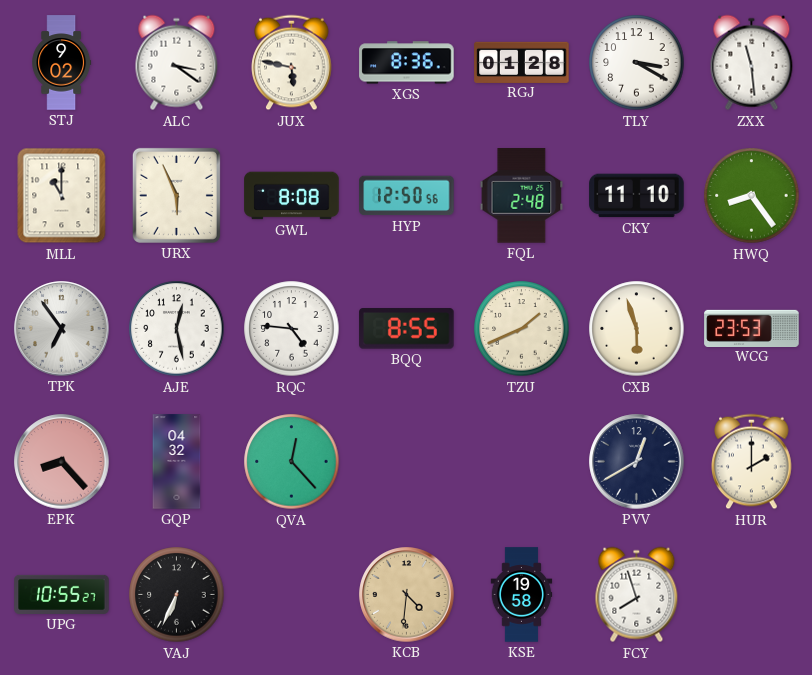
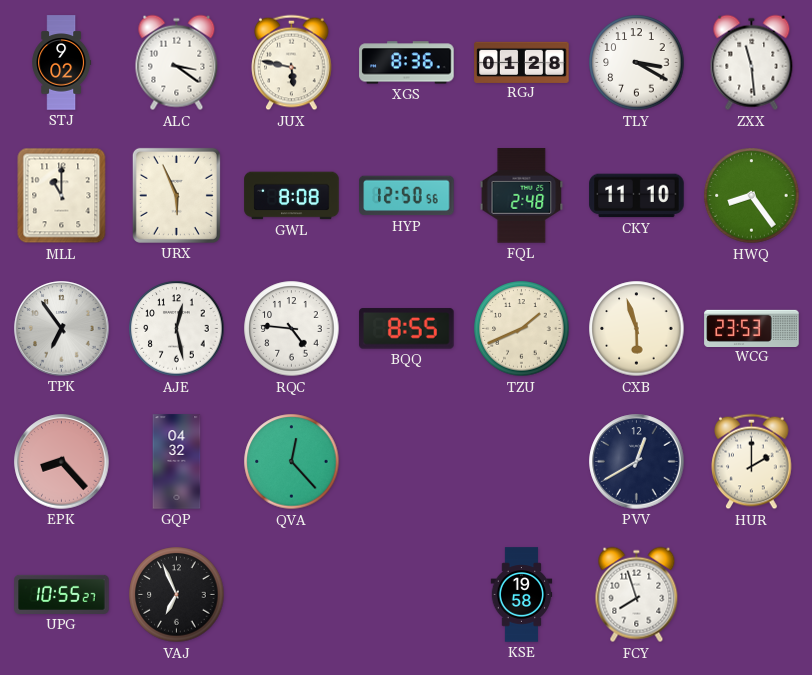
VAJ: 6:34 -> 6:56 (177, 595)
KCB: 4:31 -> none (407, 595)
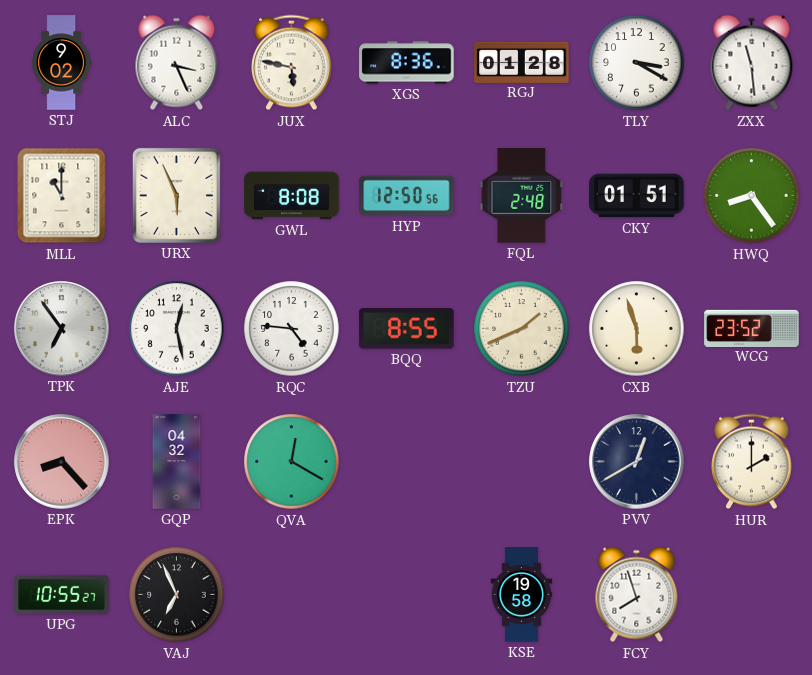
ALC: 3:21 -> 3:26 (177, 63)
CKY: 11:10 -> 01:51 (637, 196)
WCG: 23:53 -> 23:52 (752, 328)
QVA: 12:23 -> 12:20 (292, 462)
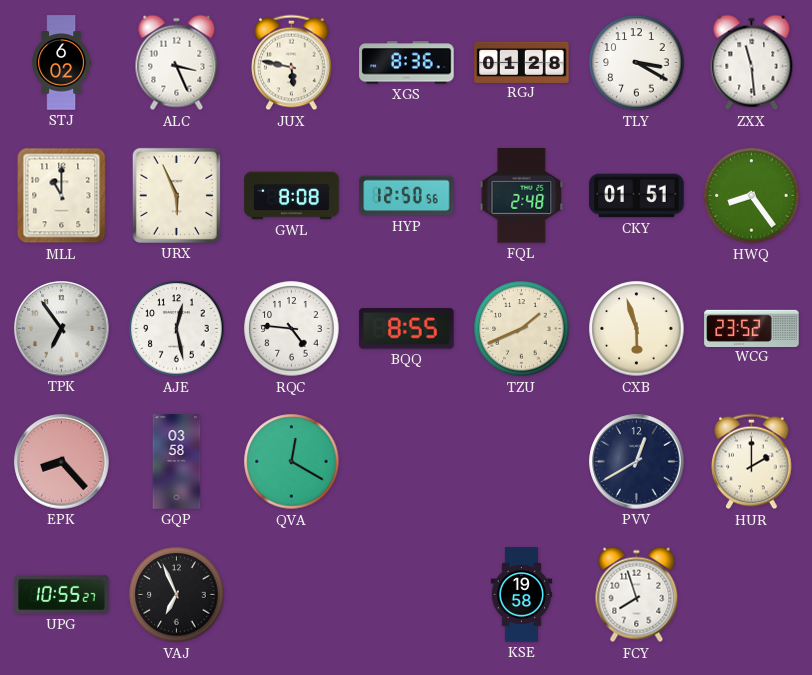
STJ: 9:02 -> 6:02 (62, 63)
GQP: 04:32 -> 03:58 (177, 462)
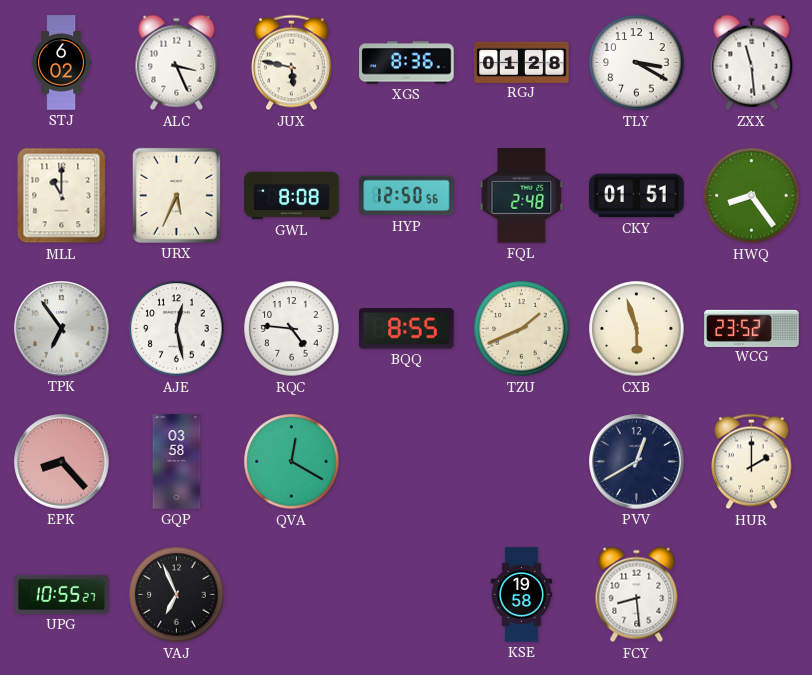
URX: 5:56 -> 5:34 (176, 195)
FCY: 7:57 -> 8:29 (637, 595)
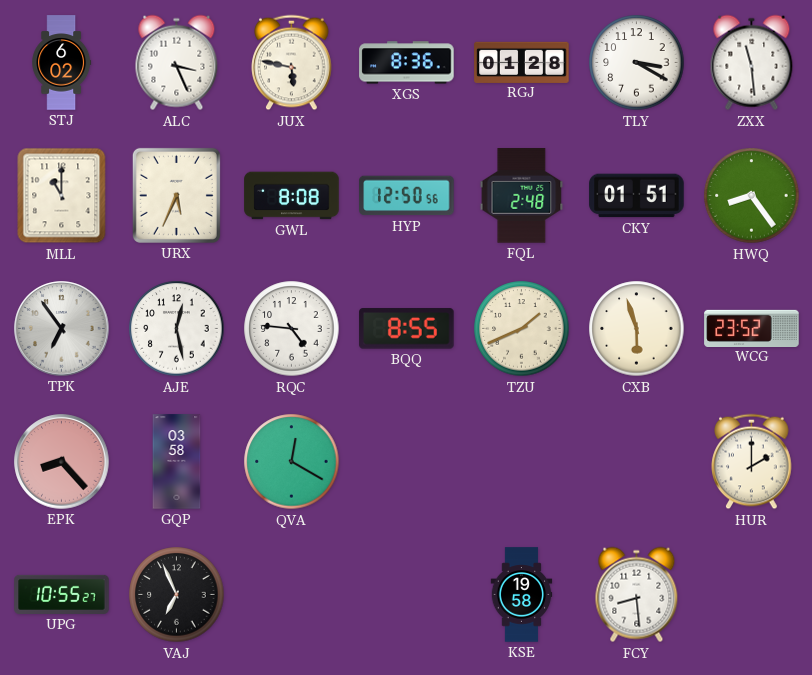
PVV: 12:40 -> none (637, 462)
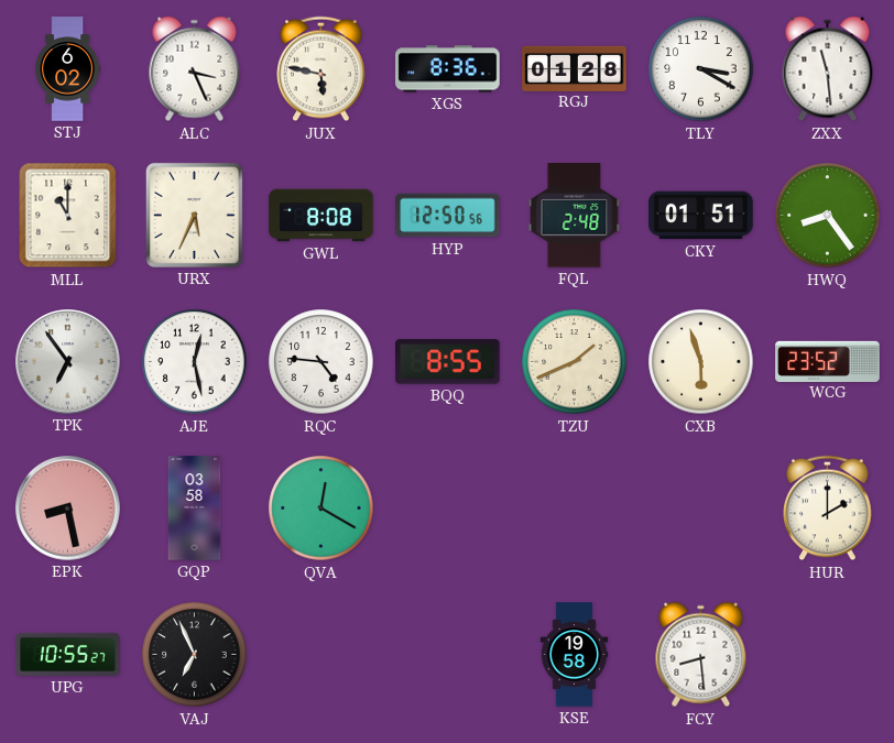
EPK: 8:23 -> 8:28 (68, 509)
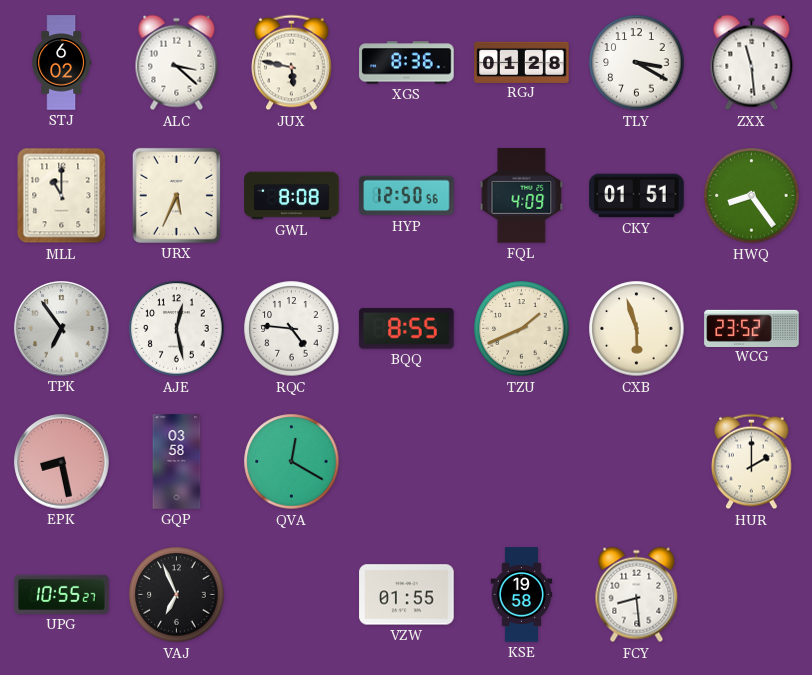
ALC: 3:26 -> 3:22 (177, 63)
FQL: 2:48 -> 4:09 (522, 196)
VZW: none -> 01:55 (407, 595)
